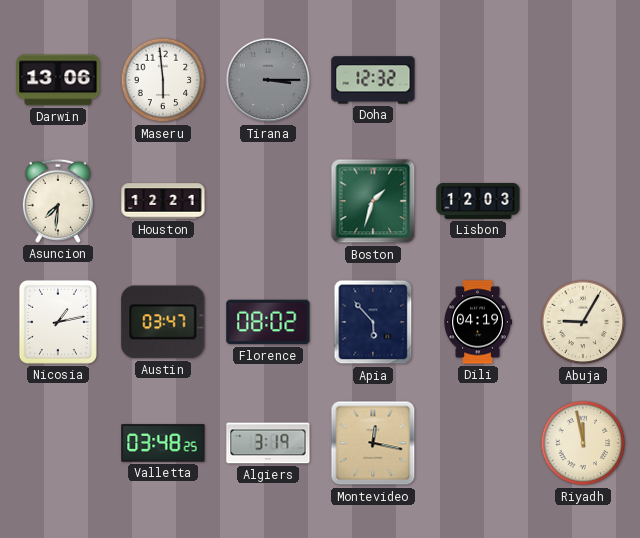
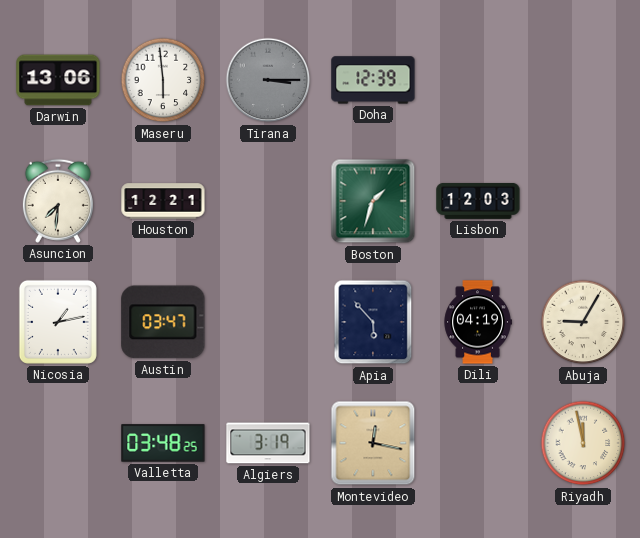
Doha: 12:32 -> 12:39 (373, 80)
Florence: 08:02 -> none (268, 322)
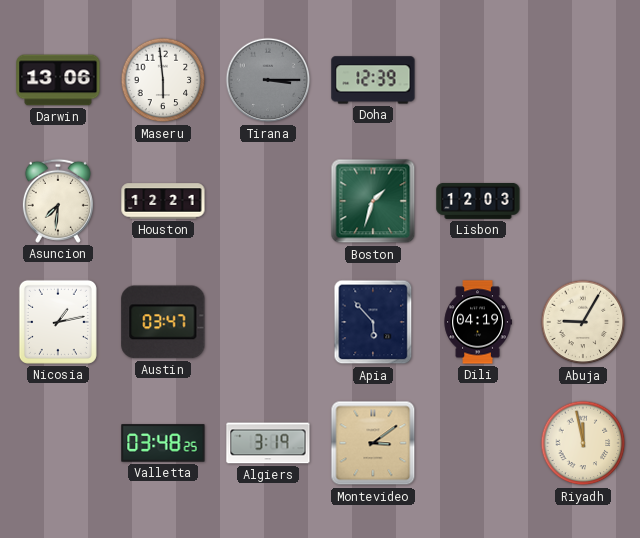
Montevideo: 12:17 -> 3:09 (373, 443)
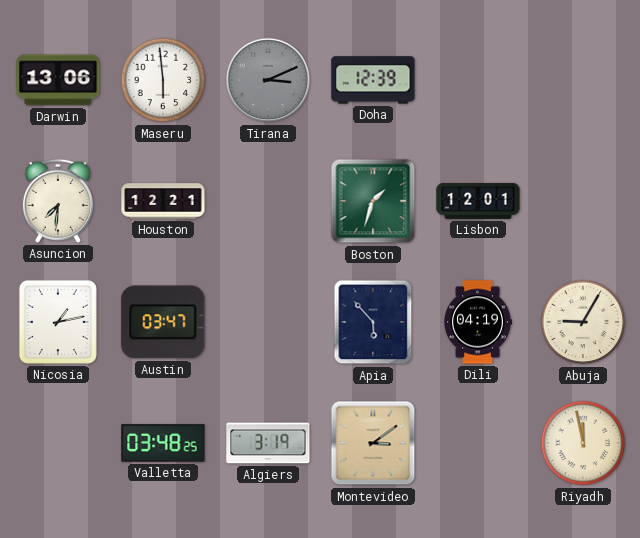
Tirana: 3:15 -> 3:11 (268, 80)
Lisbon: 12:03 -> 12:01 (478, 201)
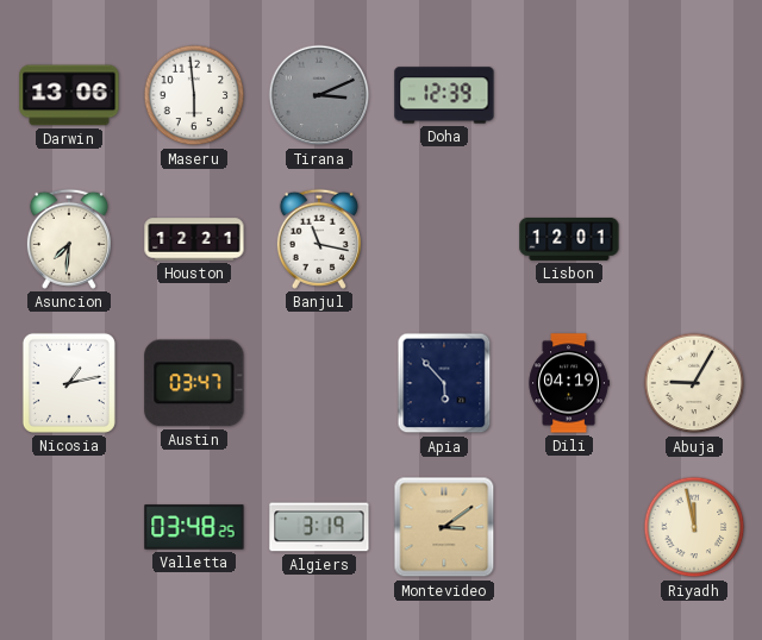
Banjul: none -> 11:17 (319, 239)
Boston: 1:33 -> none (373, 201)
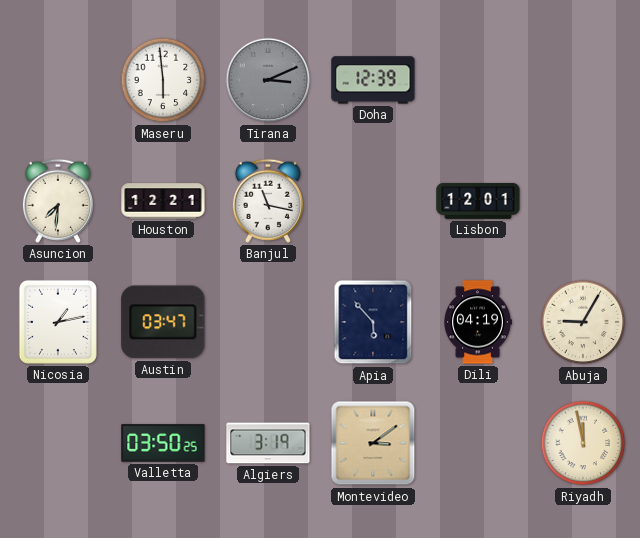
Darwin: 13:06 -> none (69, 95)
Valletta: 03:48 -> 03:50 (163, 443)
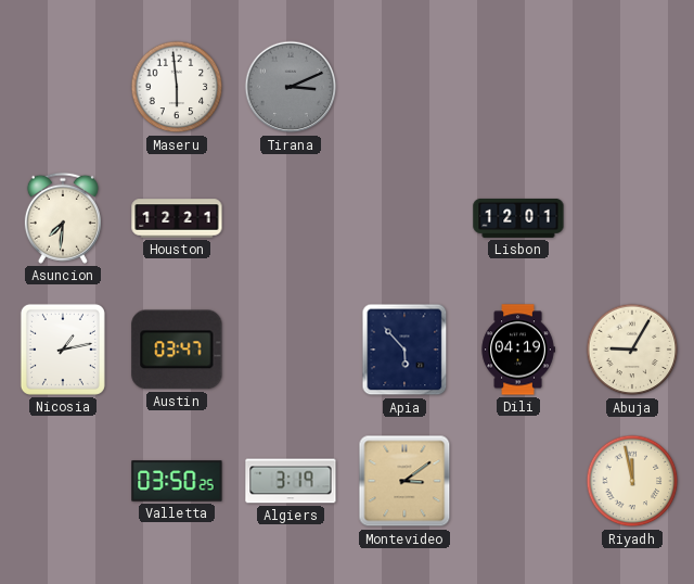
Doha: 12:39 -> none (373, 80)
Banjul: 11:17 -> none (268, 201)
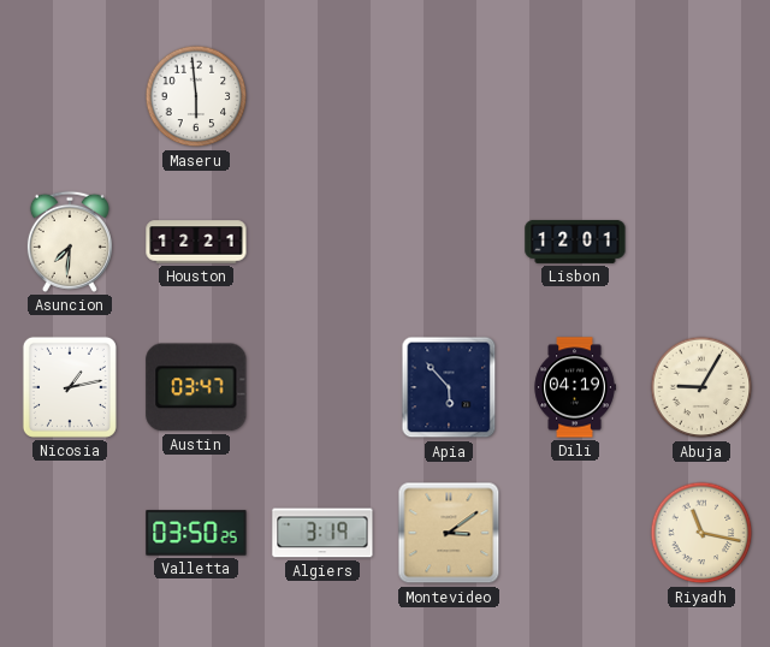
Tirana: 3:11 -> none (291, 87)
Riyadh: 11:58 -> 11:17 (701, 533)
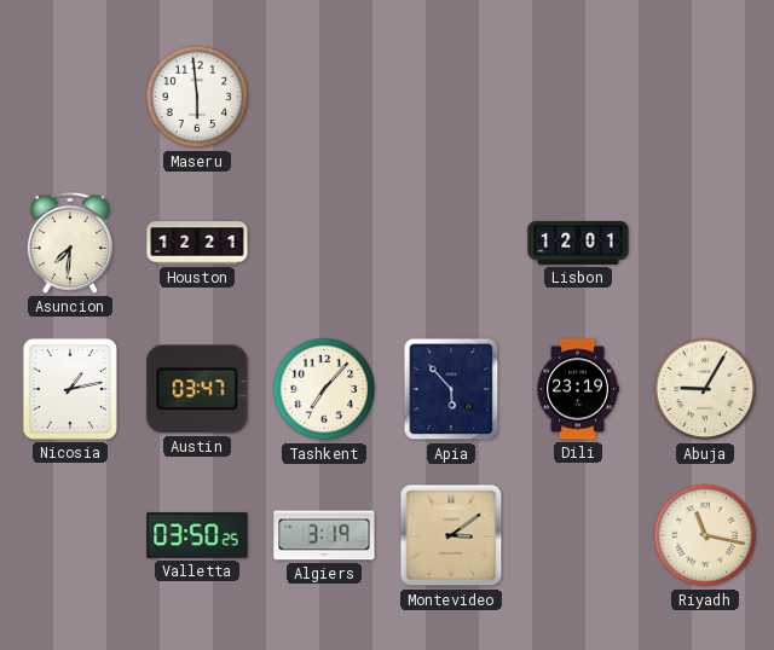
Tashkent: none -> 7:07 (324, 389)
Dili: 04:19 -> 23:19 (578, 389)
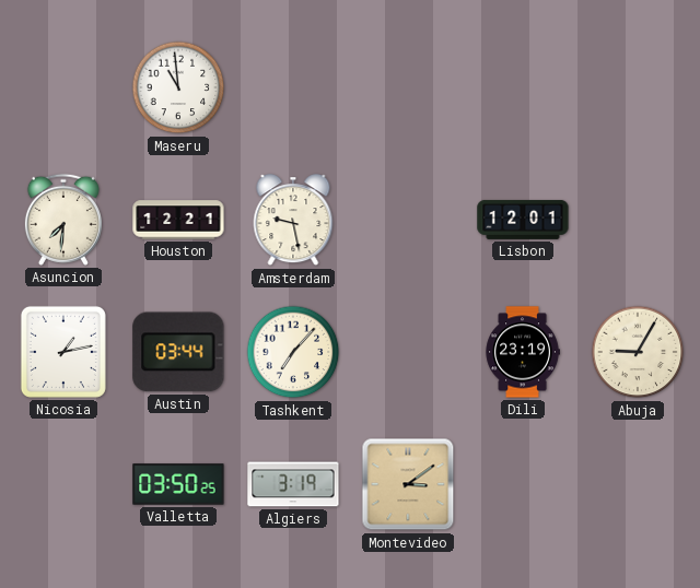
Maseru: 5:59 -> 10:59 (178, 87)
Amsterdam: none -> 9:28 (293, 221)
Austin: 03:47 -> 03:44 (178, 352)
Apia: 5:53 -> none (451, 389)
Riyadh: 11:17 -> none (705, 535)
